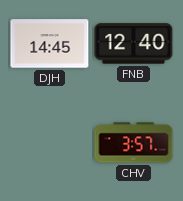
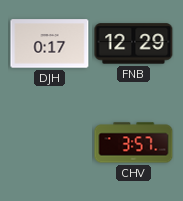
DJH: 14:45 -> 0:17 (50, 44)
FNB: 12:40 -> 12:29 (134, 44)
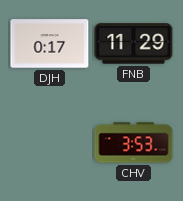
FNB: 12:29 -> 11:29 (134, 44)
CHV: 3:57 -> 3:53 (134, 143)
